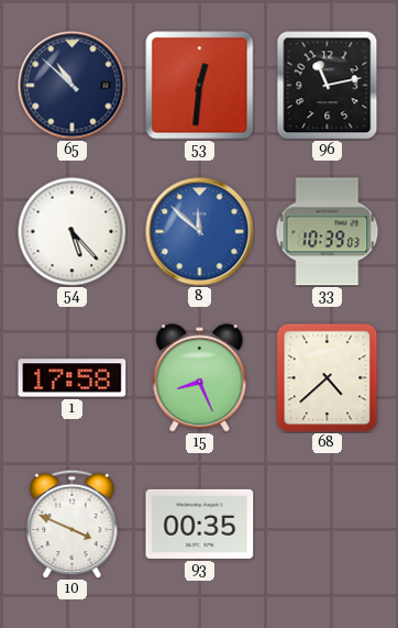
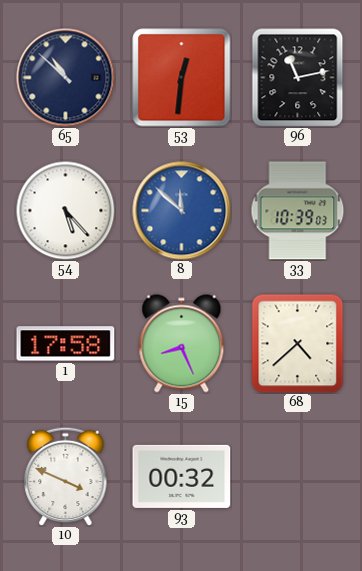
93: 00:35 -> 00:32 (182, 476)
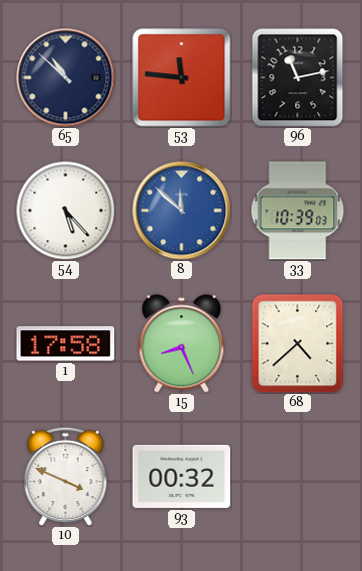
53: 12:31 -> 11:46 (182, 78)
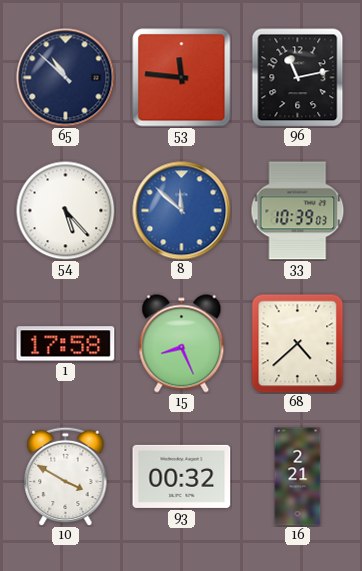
10: 3:49 -> 3:50 (66, 476)
16: none -> 2:21 (298, 477)
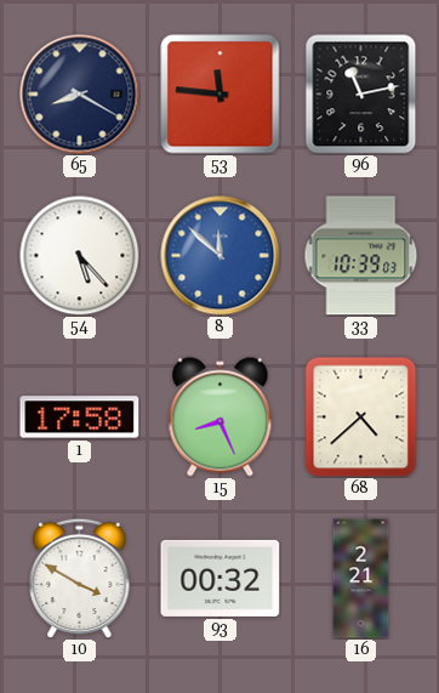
65: 10:52 -> 8:20 (80, 95)
